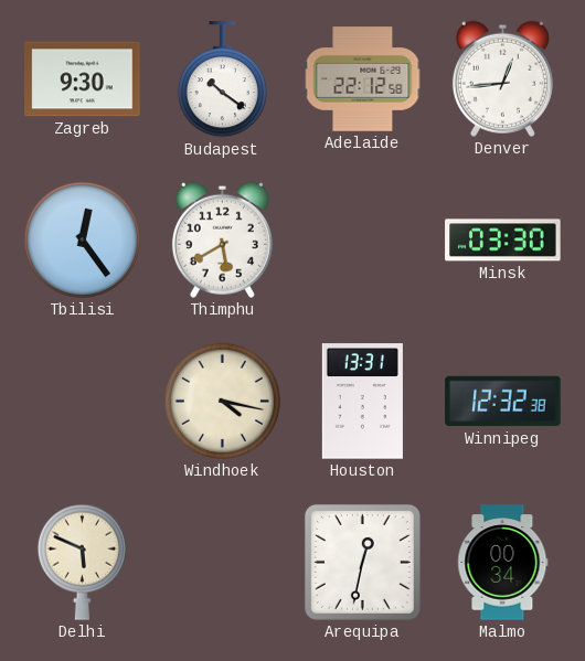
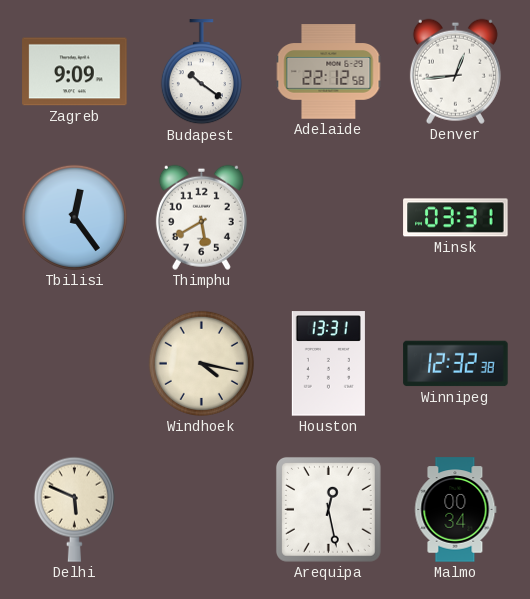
Zagreb: 9:30 -> 9:09 (75, 72)
Minsk: 03:30 -> 03:31 (456, 218)
Arequipa: 12:32 -> 12:28 (328, 509)
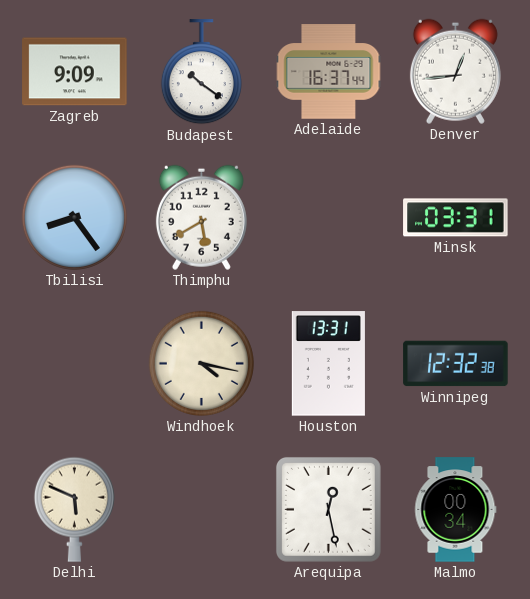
Adelaide: 22:12 -> 16:37 (329, 72)
Tbilisi: 12:24 -> 8:24 (74, 217)
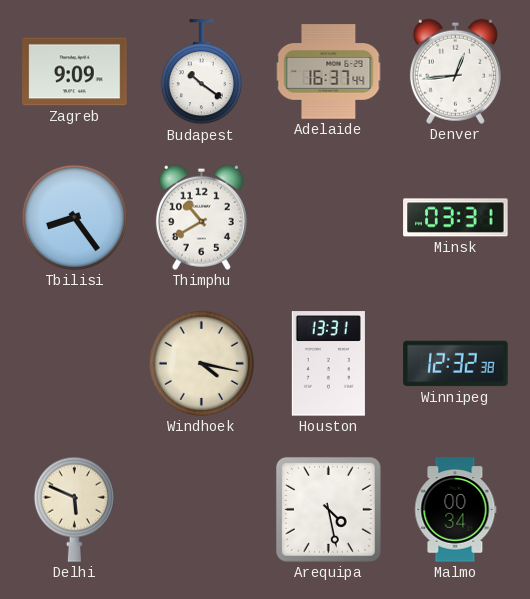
Thimphu: 5:40 -> 10:40 (201, 217)
Arequipa: 12:28 -> 4:28 (328, 509)
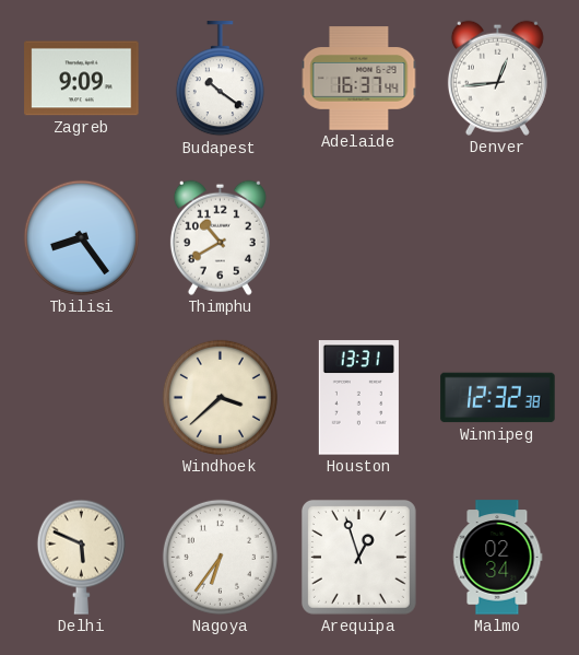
Minsk: 03:31 -> none (456, 218)
Windhoek: 4:17 -> 3:38 (220, 397)
Nagoya: none -> 6:36 (220, 557)
Arequipa: 4:28 -> 12:57 (358, 557)
Malmo: 00:34 -> 02:34 (498, 558)
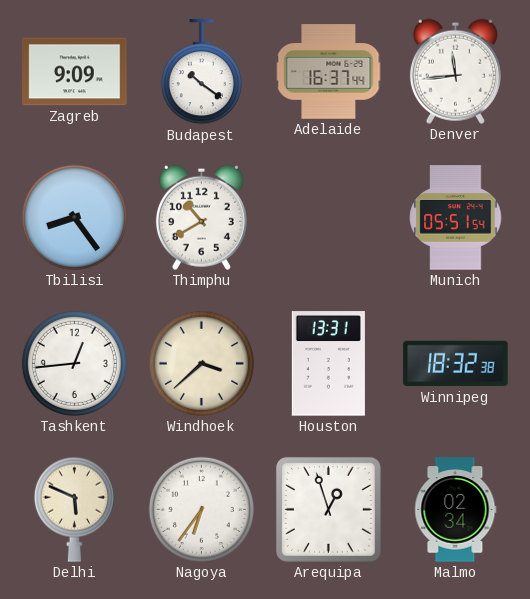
Denver: 12:44 -> 11:44 (455, 71)
Munich: none -> 05:51 (456, 218)
Tashkent: none -> 12:44 (74, 363)
Winnipeg: 12:32 -> 18:32 (456, 364)
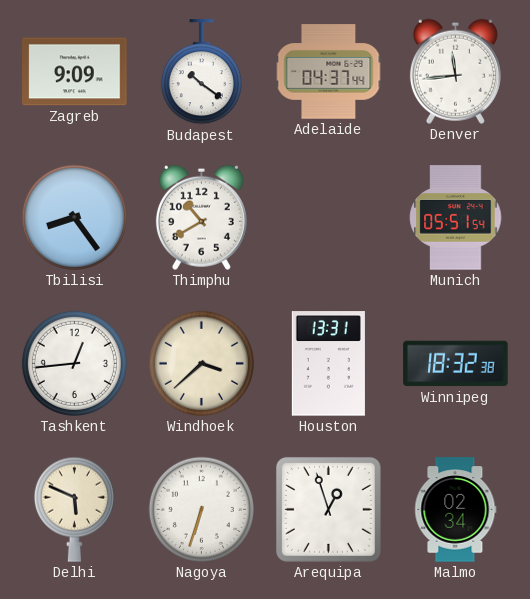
Adelaide: 16:37 -> 04:37 (329, 72)
Nagoya: 6:36 -> 6:33 (201, 509)
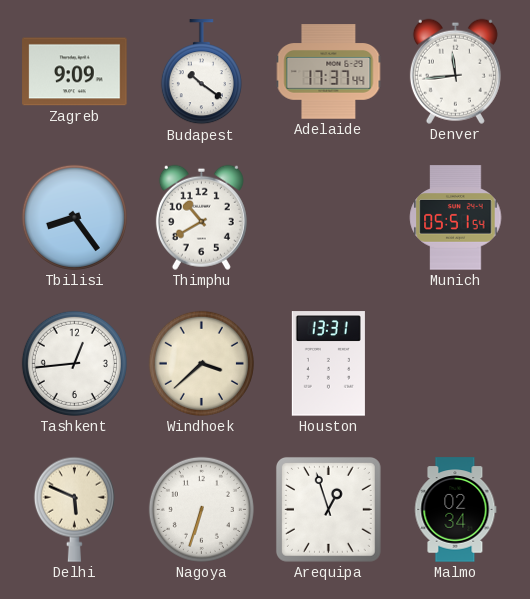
Adelaide: 04:37 -> 17:37 (329, 72)
Winnipeg: 18:32 -> none (456, 364)
